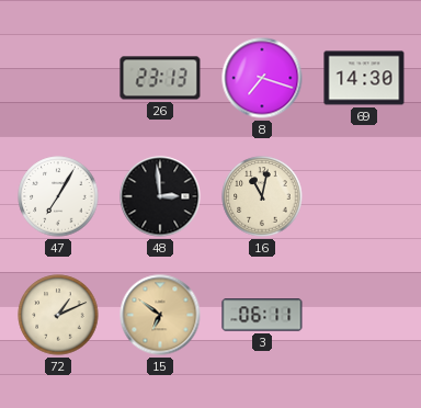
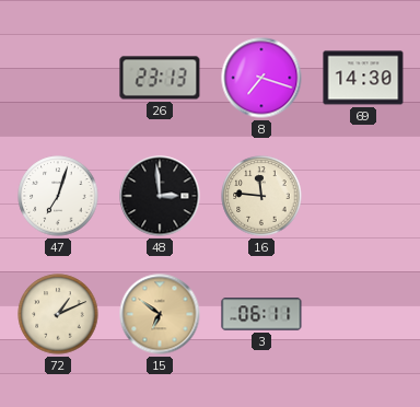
47: 7:05 -> 7:03 (58, 196)
16: 11:02 -> 11:46 (261, 196)
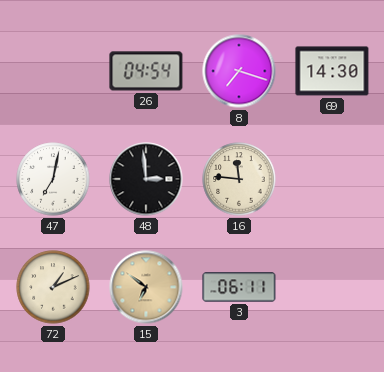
26: 23:13 -> 04:54 (146, 71)
47: 7:03 -> 7:02 (53, 179)
